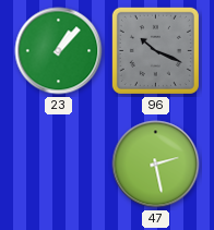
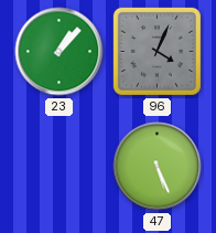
96: 10:19 -> 4:04 (156, 51)
47: 2:28 -> 5:26 (158, 167)
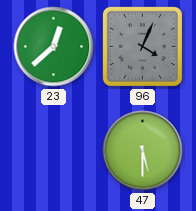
23: 1:07 -> 12:38 (54, 47)
47: 5:26 -> 5:30 (143, 151)
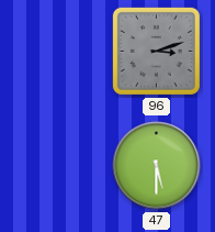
23: 12:38 -> none (54, 47)
96: 4:04 -> 3:12 (156, 51)
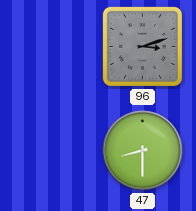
47: 5:30 -> 8:30 (143, 151)
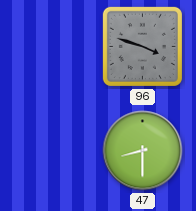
96: 3:12 -> 3:48 (142, 46)
